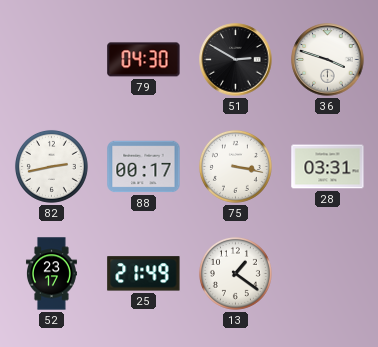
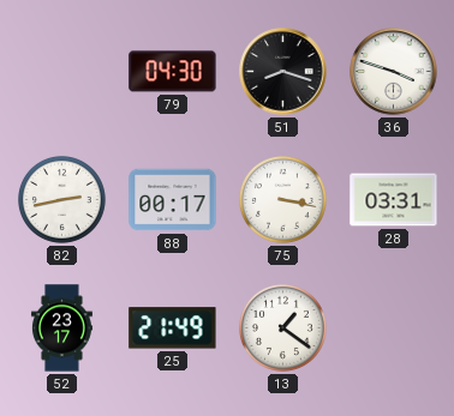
51: 2:50 -> 8:18 (283, 72)
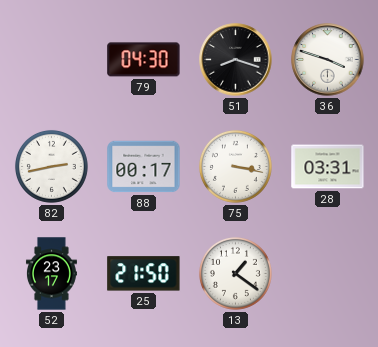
25: 21:49 -> 21:50 (144, 274)
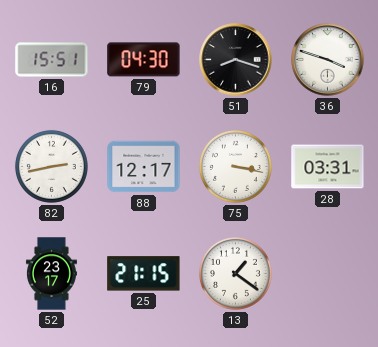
16: none -> 15:51 (52, 60)
88: 00:17 -> 12:17 (144, 167)
25: 21:50 -> 21:15 (144, 274)
